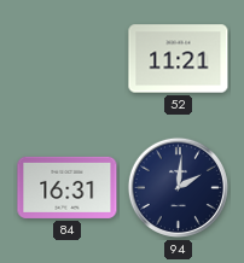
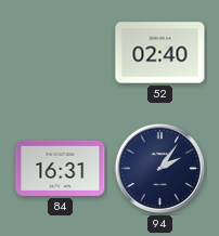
52: 11:21 -> 02:40 (160, 53)
94: 2:01 -> 2:06 (159, 168)
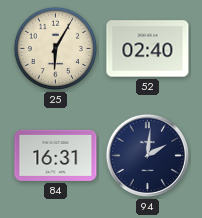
25: none -> 6:05 (56, 49)
94: 2:06 -> 2:01 (147, 155)
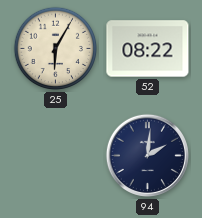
52: 02:40 -> 08:22 (148, 49)
84: 16:31 -> none (56, 155)
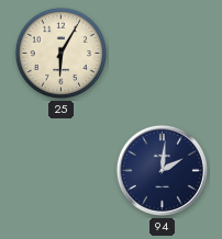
52: 08:22 -> none (148, 49)
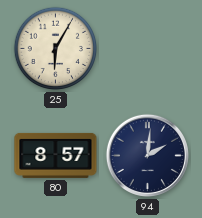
80: none -> 8:57 (56, 155)
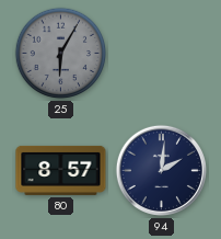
25 dial: cream -> grey (61, 54)
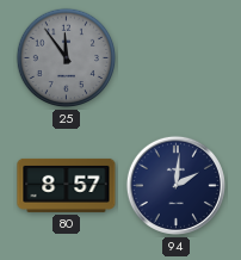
25: 6:05 -> 11:54 (67, 58)
